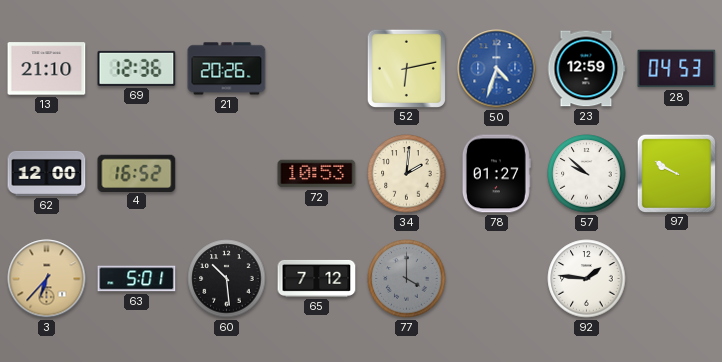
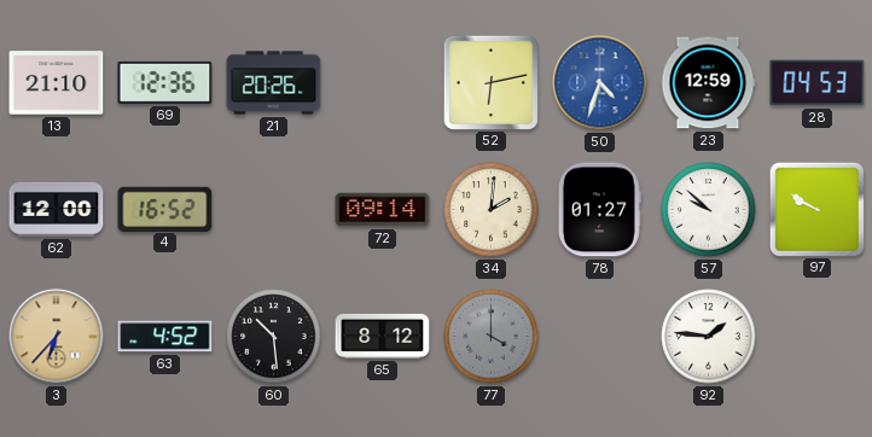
72: 10:53 -> 09:14 (383, 210)
63: 5:01 -> 4:52 (165, 337)
65: 7:12 -> 8:12 (383, 336)
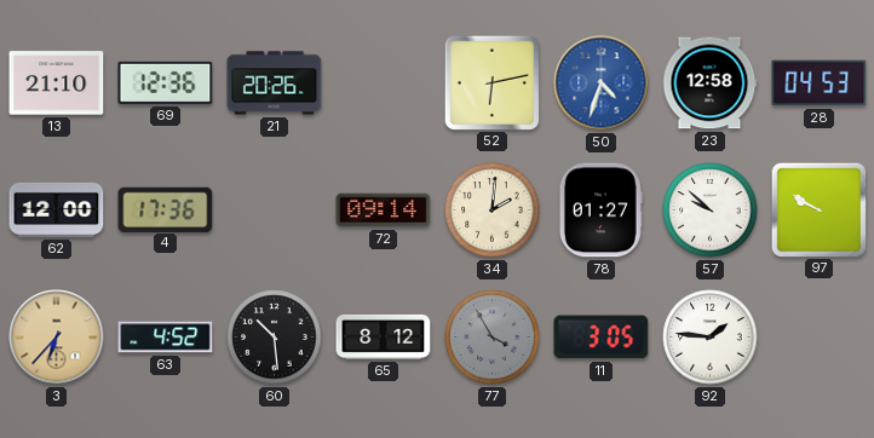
23: 12:59 -> 12:58 (709, 83)
4: 16:52 -> 17:36 (166, 209)
77: 4:00 -> 3:55 (493, 338)
11: none -> 3:05 (602, 338)
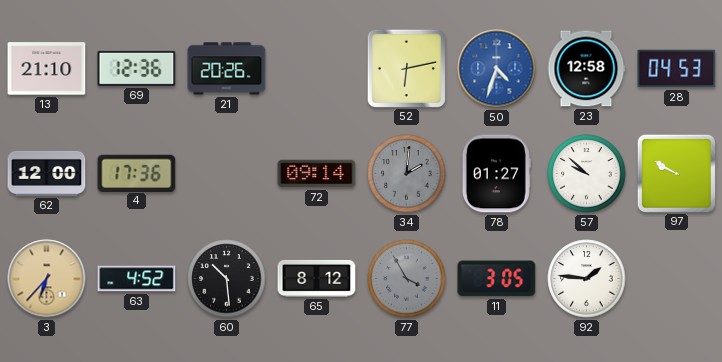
34 dial: cream -> grey (407, 174)
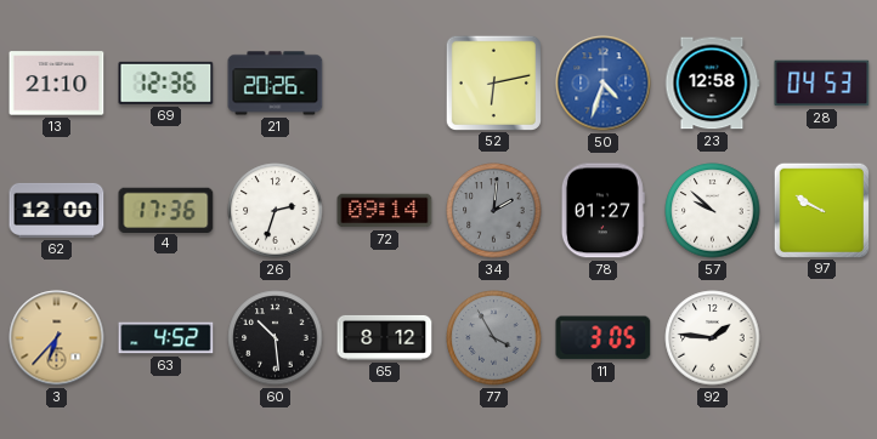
26: none -> 2:33 (276, 211)
